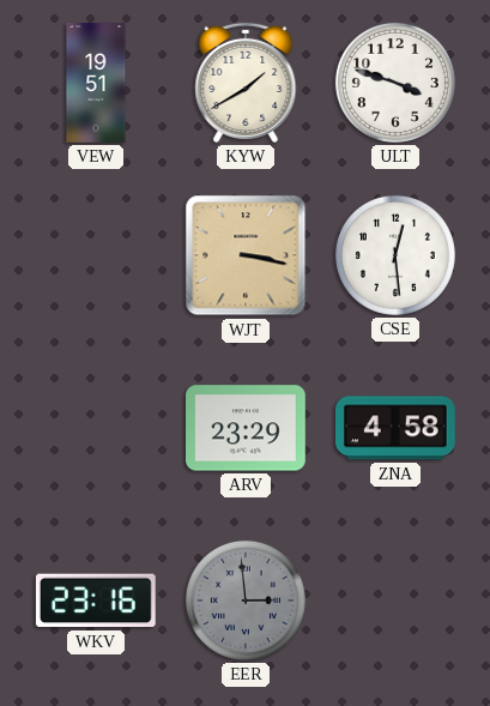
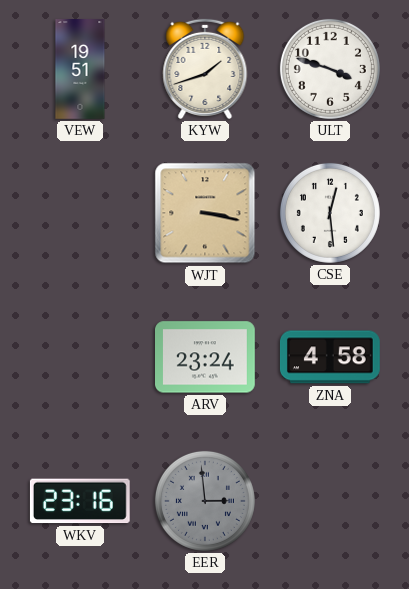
KYW: 1:40 -> 1:42 (205, 69)
ARV: 23:29 -> 23:24 (206, 357)
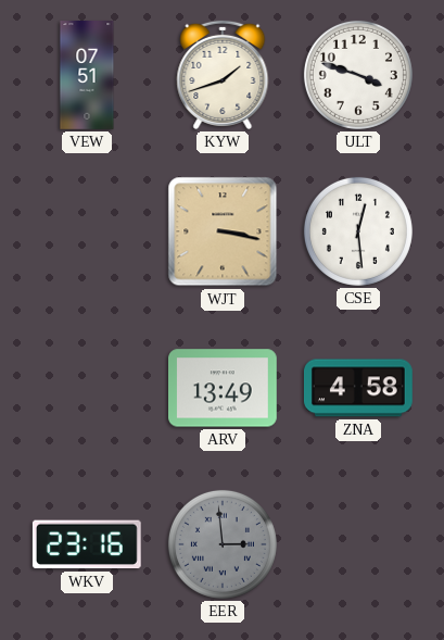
VEW: 19:51 -> 07:51 (87, 75)
ARV: 23:24 -> 13:49 (224, 388)
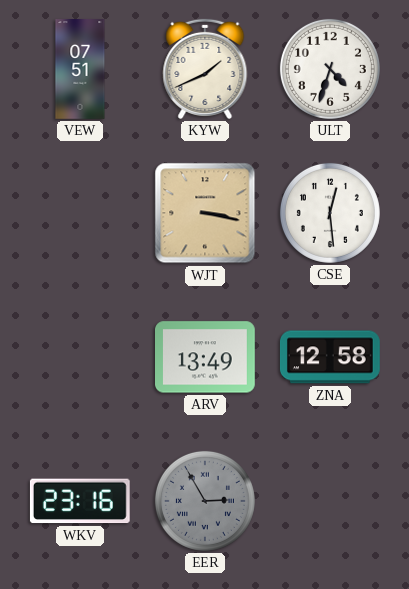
KYW: 1:42 -> 1:41 (205, 69)
ULT: 3:48 -> 4:33 (330, 69)
ZNA: 4:58 -> 12:58 (330, 357)
EER: 2:59 -> 2:55 (205, 501)
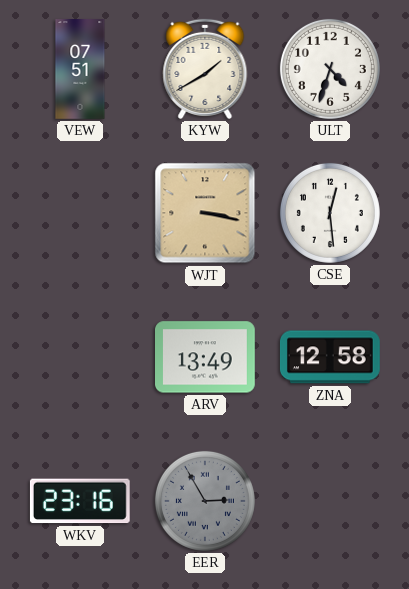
KYW: 1:41 -> 1:40 (205, 69)
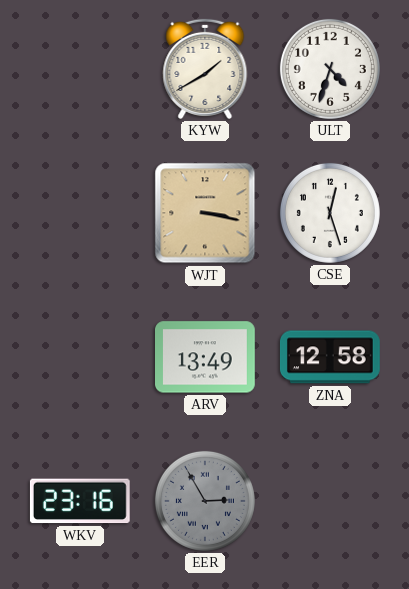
VEW: 07:51 -> none (80, 69)
CSE: 12:29 -> 12:27 (330, 213)
